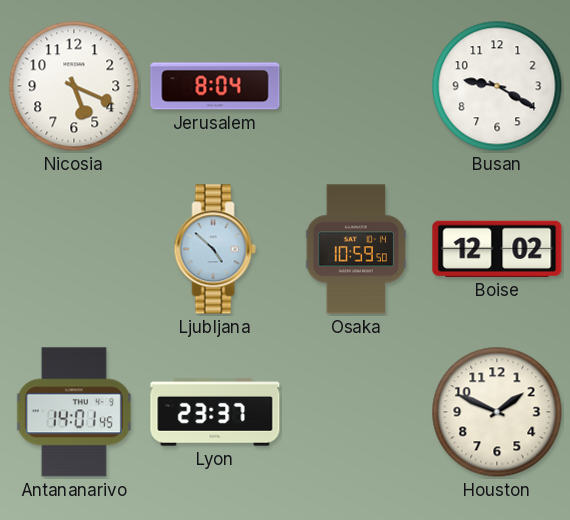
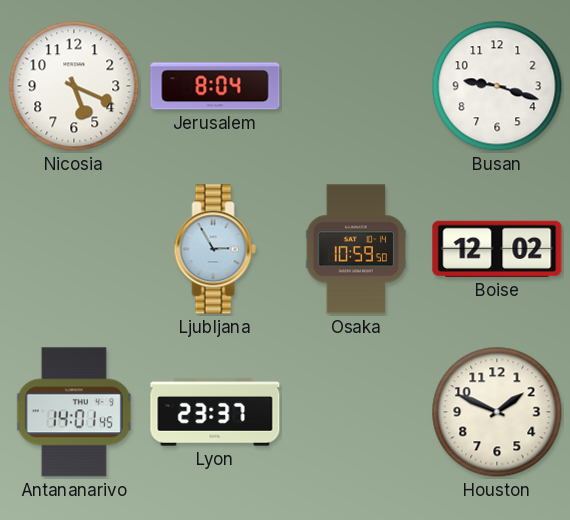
Busan: 9:20 -> 9:18 (497, 86)
Ljubljana: 4:52 -> 2:55 (215, 249)
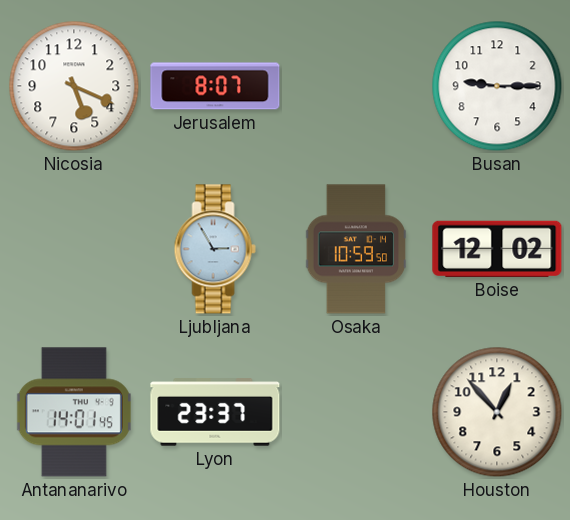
Jerusalem: 8:04 -> 8:07 (215, 86)
Busan: 9:18 -> 9:15 (497, 86)
Houston: 1:49 -> 12:53 (497, 412)
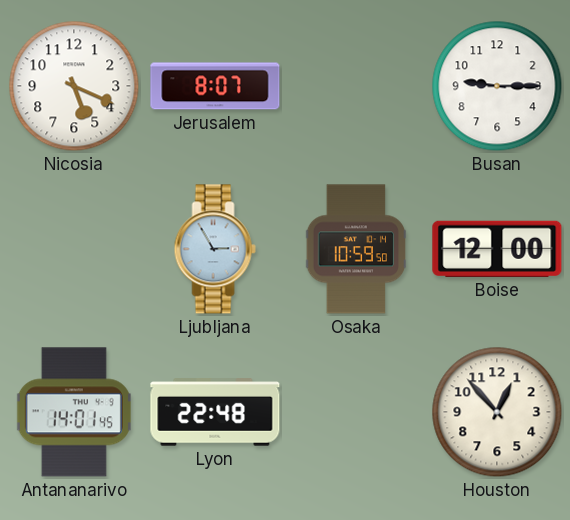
Boise: 12:02 -> 12:00 (497, 249)
Lyon: 23:37 -> 22:48 (215, 412)
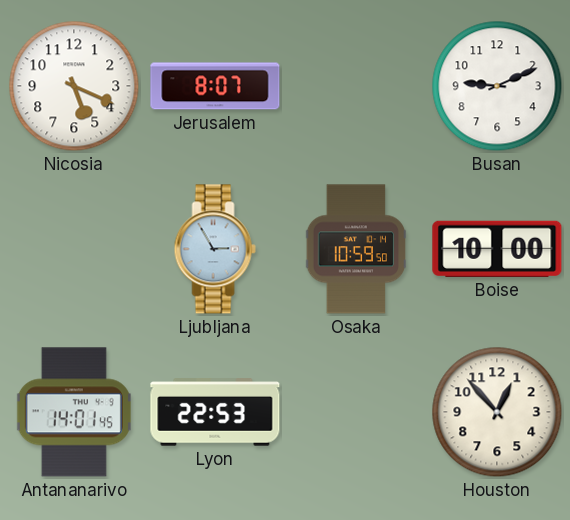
Busan: 9:15 -> 9:11 (497, 86)
Boise: 12:00 -> 10:00 (497, 249)
Lyon: 22:48 -> 22:53 (215, 412)
